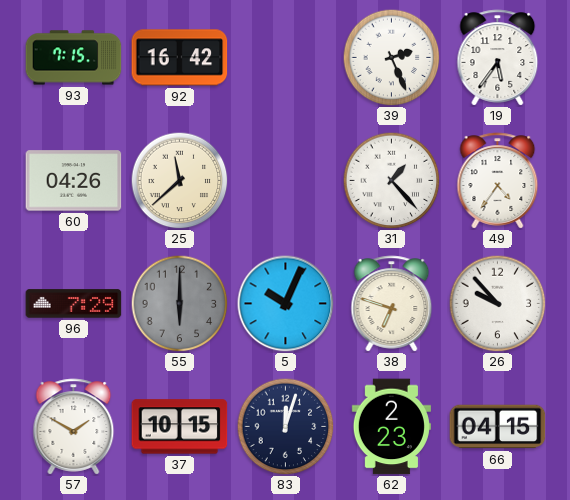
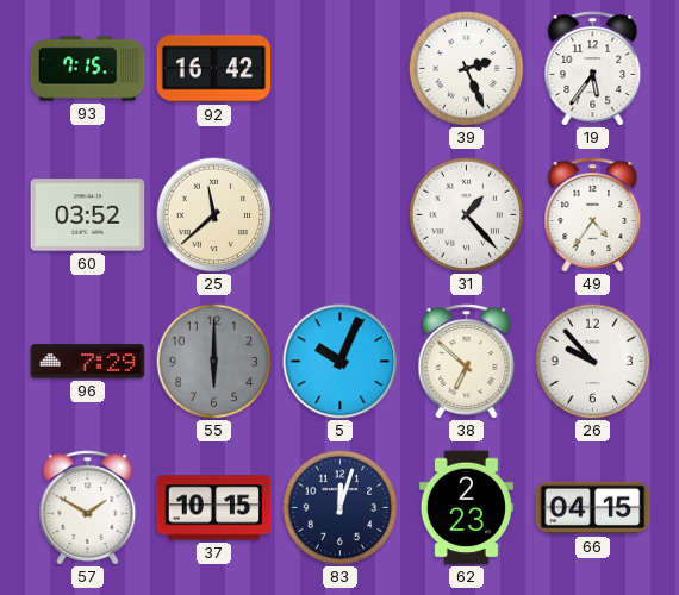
60: 04:26 -> 03:52 (88, 215)
38: 6:48 -> 6:52 (467, 362)
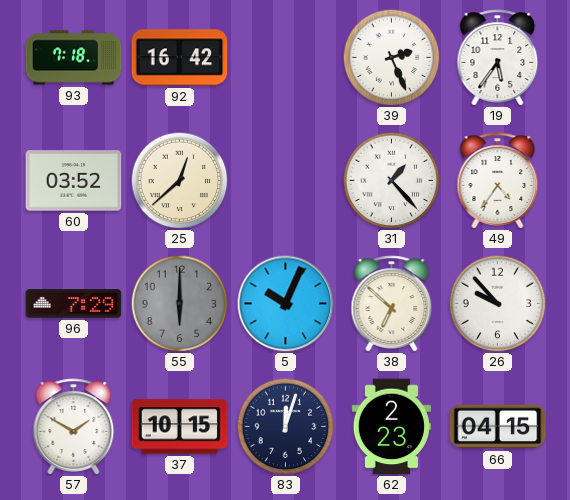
93: 7:15 -> 7:18 (74, 58)
25: 11:38 -> 12:38 (179, 180)
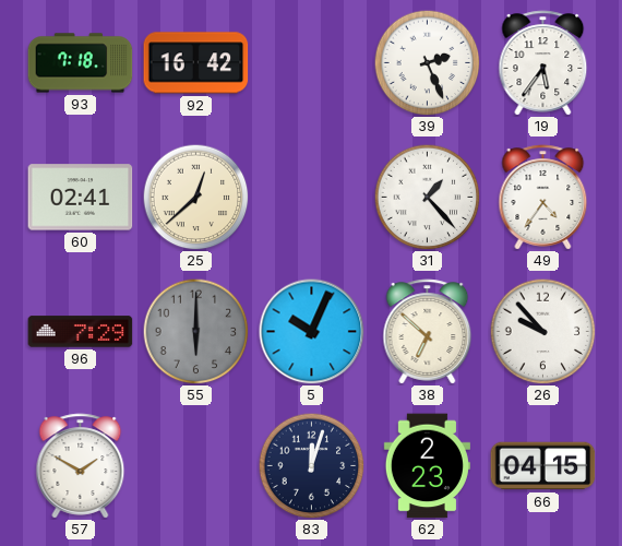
60: 03:52 -> 02:41 (81, 198)
37: 10:15 -> none (180, 427)
